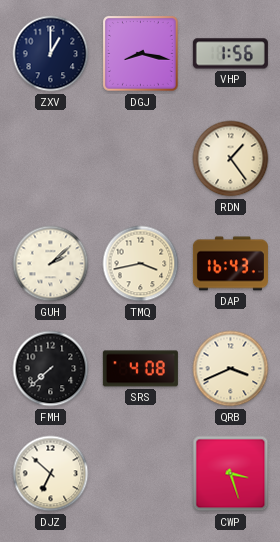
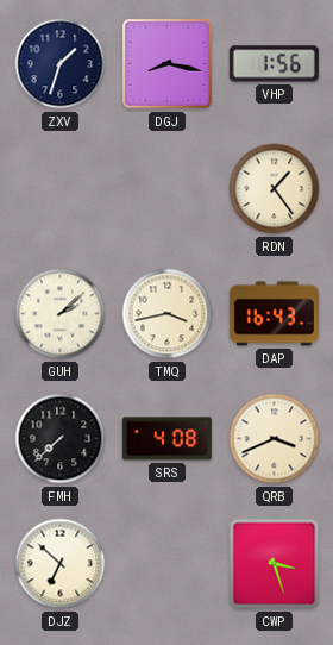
ZXV: 1:00 -> 1:33 (61, 64)
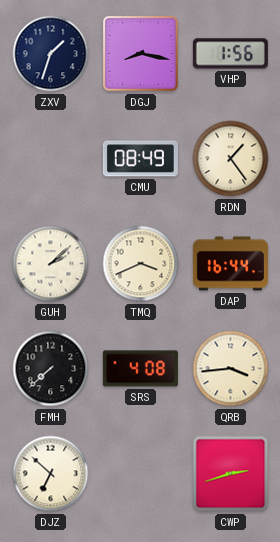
CMU: none -> 08:49 (140, 159)
TMQ: 3:43 -> 3:41 (141, 264)
DAP: 16:43 -> 16:44 (230, 264)
QRB: 3:41 -> 3:44 (231, 369)
CWP: 3:27 -> 2:42 (231, 474)
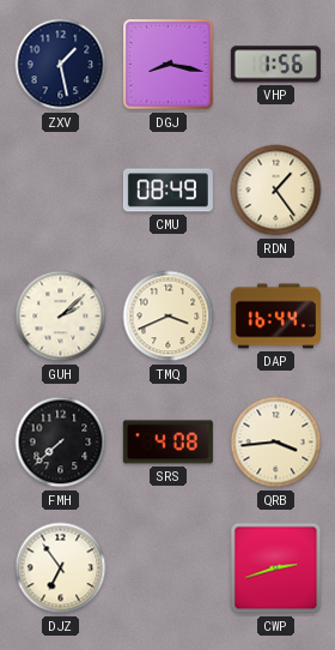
ZXV: 1:33 -> 1:28 (61, 65)
DJZ: 6:52 -> 6:54 (61, 568)
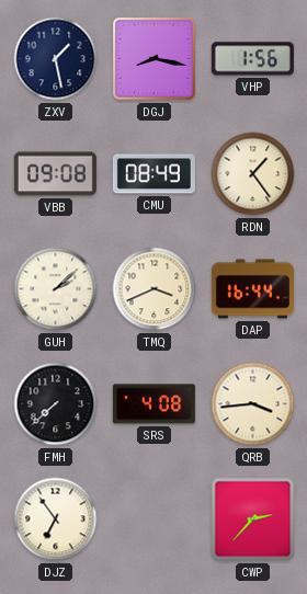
VBB: none -> 09:08 (55, 174)
CWP: 2:42 -> 2:37 (253, 519)
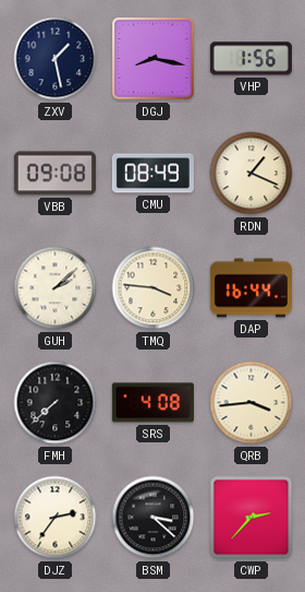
RDN: 1:24 -> 1:19 (252, 174)
TMQ: 3:41 -> 3:46 (154, 288)
DJZ: 6:54 -> 2:36 (56, 518)
BSM: none -> 3:22 (154, 518)
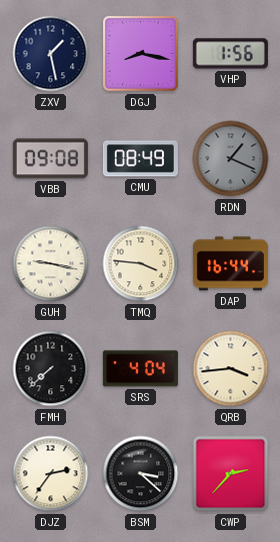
RDN dial: cream -> grey (231, 159)
GUH: 2:08 -> 9:17 (51, 264)
SRS: 4:08 -> 4:04 (140, 369)
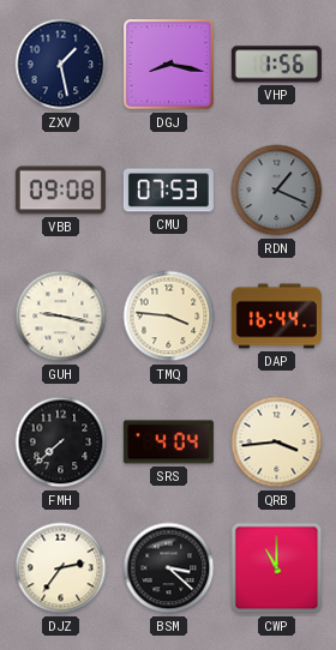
CMU: 08:49 -> 07:53 (168, 191)
CWP: 2:37 -> 11:00 (277, 568)
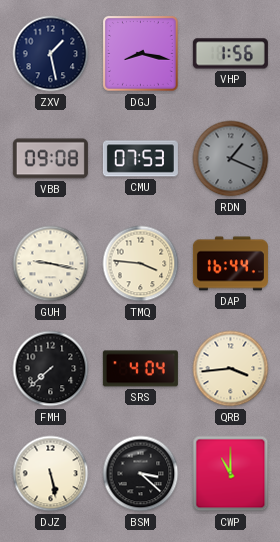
DJZ: 2:36 -> 5:28 (51, 474)
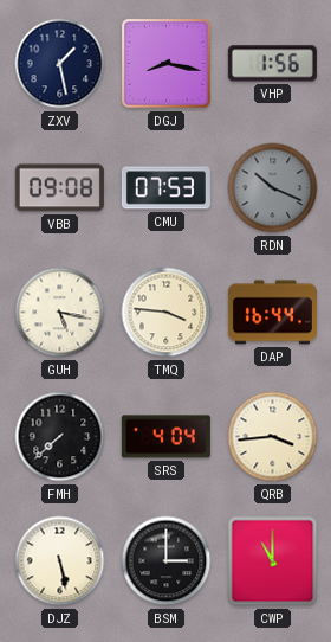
RDN: 1:19 -> 10:19 (273, 188)
GUH: 9:17 -> 5:17 (60, 313)
BSM: 3:22 -> 3:00 (167, 561)
